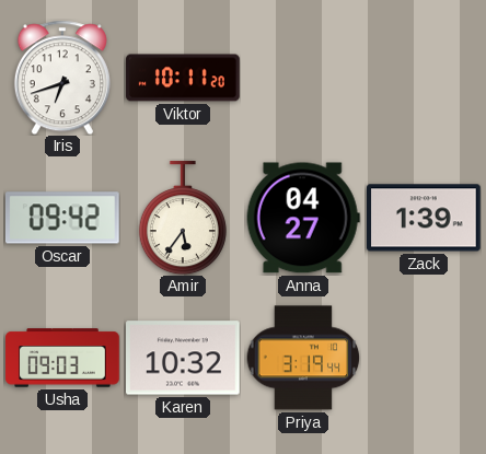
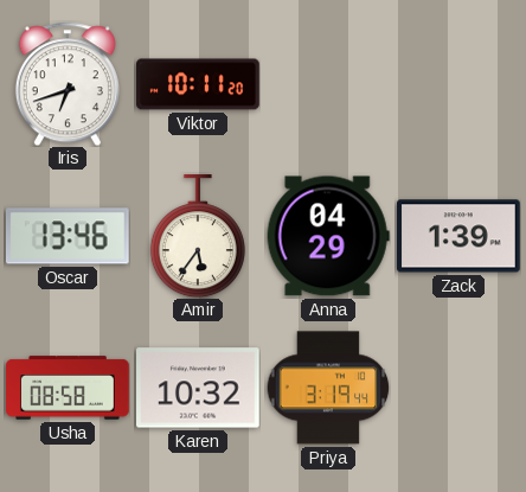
Oscar: 09:42 -> 13:46 (68, 236)
Anna: 04:27 -> 04:29 (328, 236)
Usha: 09:03 -> 08:58 (68, 388)
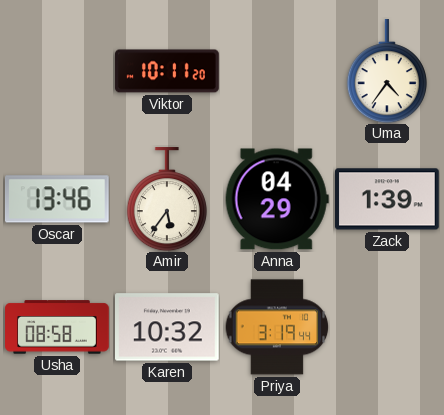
Iris: 6:42 -> none (68, 84)
Uma: none -> 4:36 (387, 71)
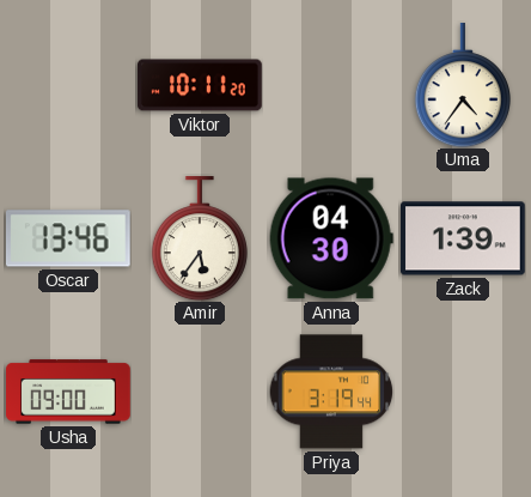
Anna: 04:29 -> 04:30 (331, 238)
Usha: 08:58 -> 09:00 (68, 392)
Karen: 10:32 -> none (168, 327)
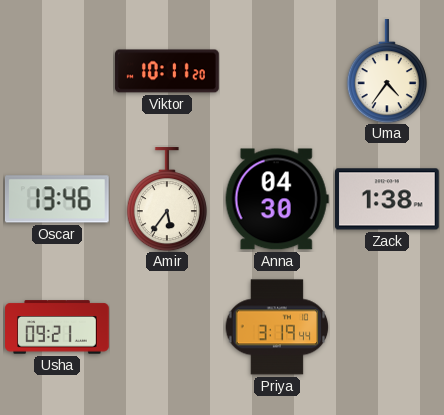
Zack: 1:39 -> 1:38 (388, 199)
Usha: 09:00 -> 09:21 (57, 327)
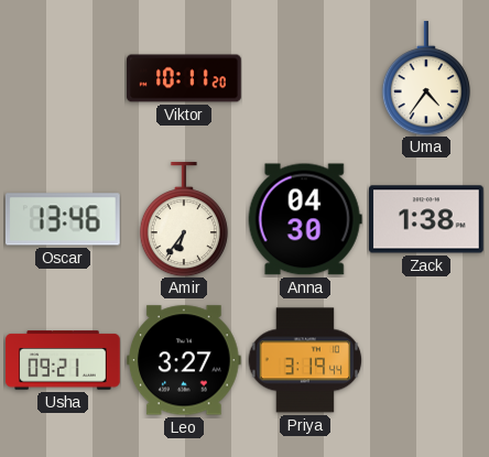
Amir: 5:36 -> 6:36 (184, 219)
Leo: none -> 3:27 (185, 360)
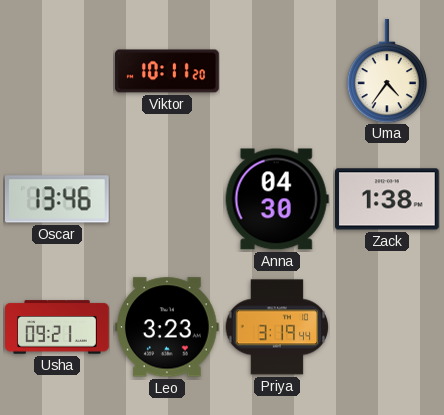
Amir: 6:36 -> none (184, 219)
Leo: 3:27 -> 3:23 (168, 327)
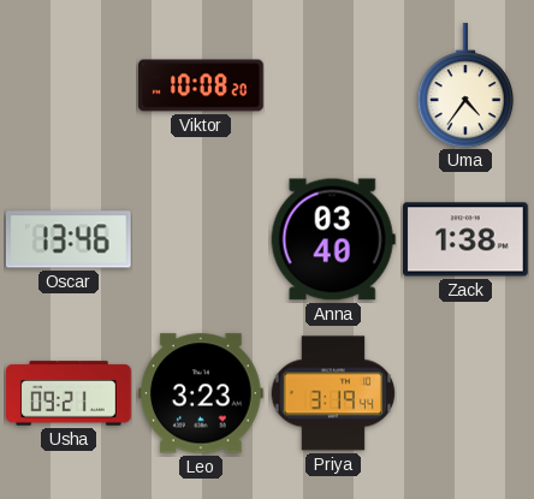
Viktor: 10:11 -> 10:08 (201, 85)
Anna: 04:30 -> 03:40 (333, 239)
